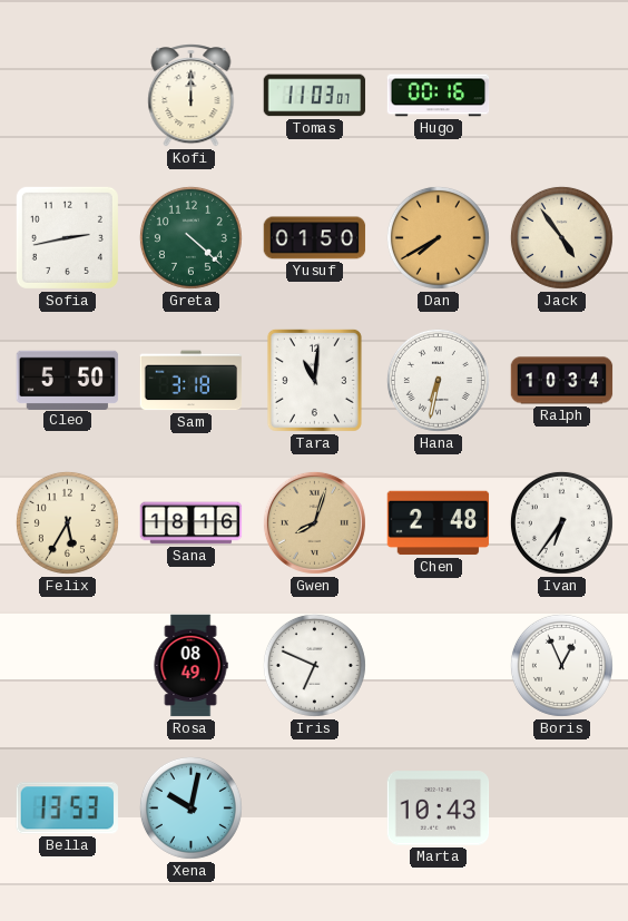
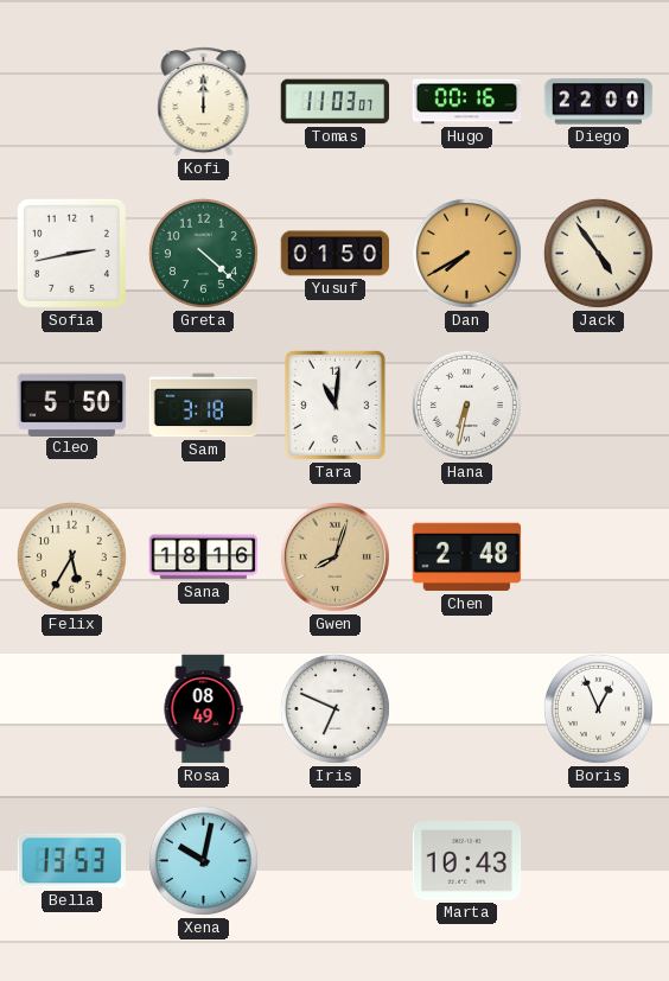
Diego: none -> 22:00 (599, 102)
Ralph: 10:34 -> none (562, 381)
Ivan: 6:36 -> none (561, 522)
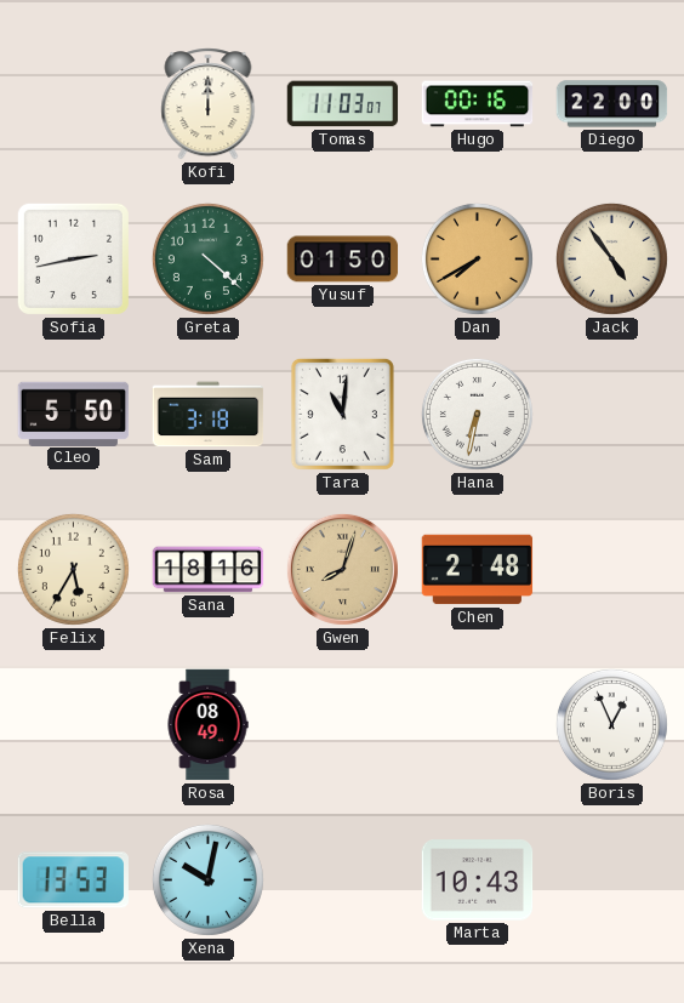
Iris: 6:49 -> none (334, 708)
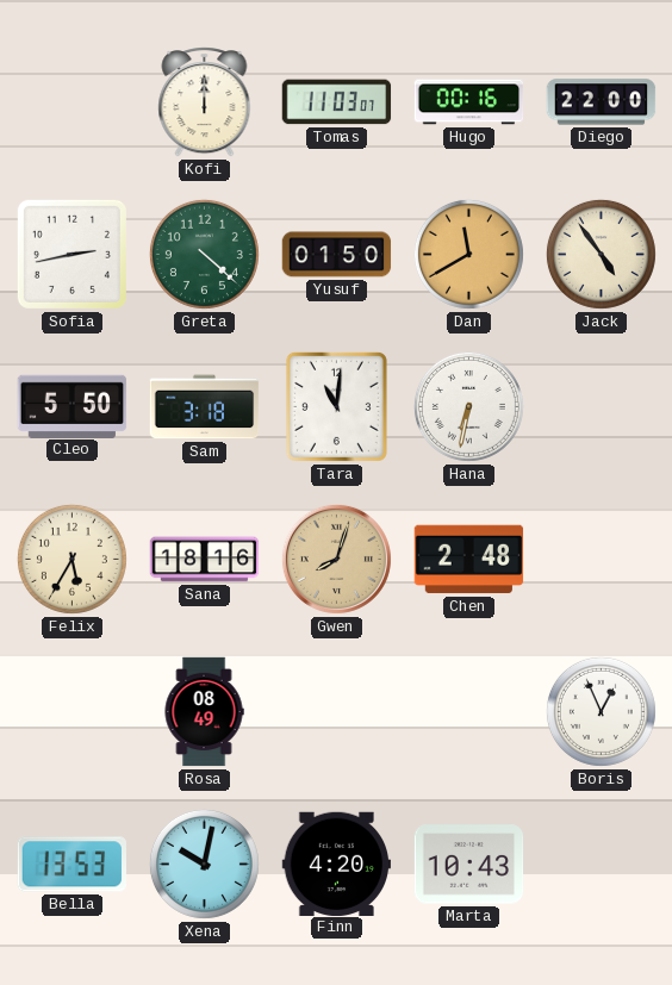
Dan: 7:40 -> 11:40 (468, 254)
Finn: none -> 4:20 (337, 864)
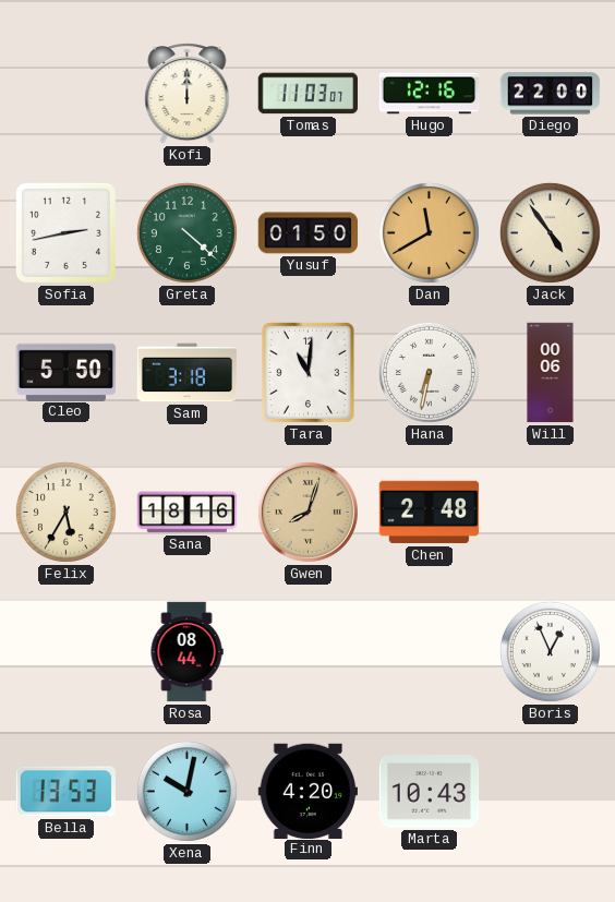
Hugo: 00:16 -> 12:16 (430, 94)
Will: none -> 00:06 (551, 373)
Rosa: 08:49 -> 08:44 (186, 652)
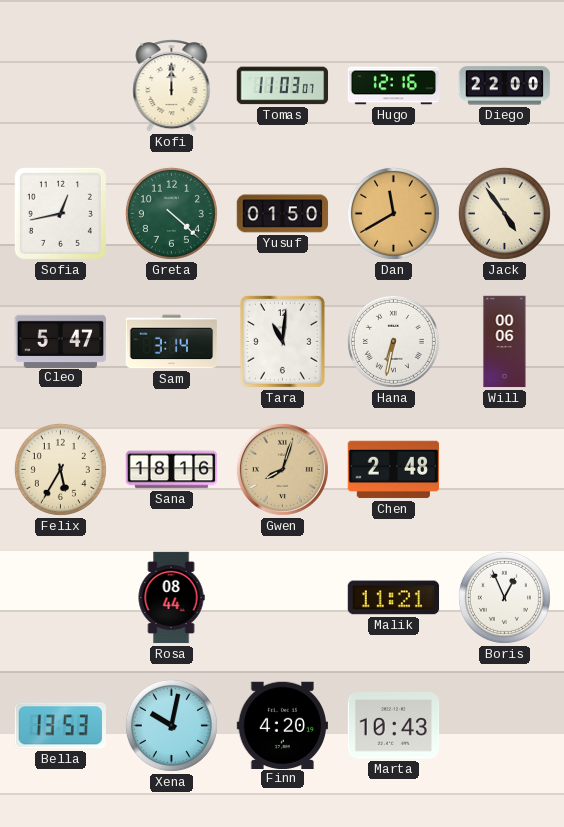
Sofia: 2:43 -> 12:43 (60, 213)
Cleo: 5:50 -> 5:47 (61, 341)
Sam: 3:18 -> 3:14 (172, 342)
Malik: none -> 11:21 (394, 598)
